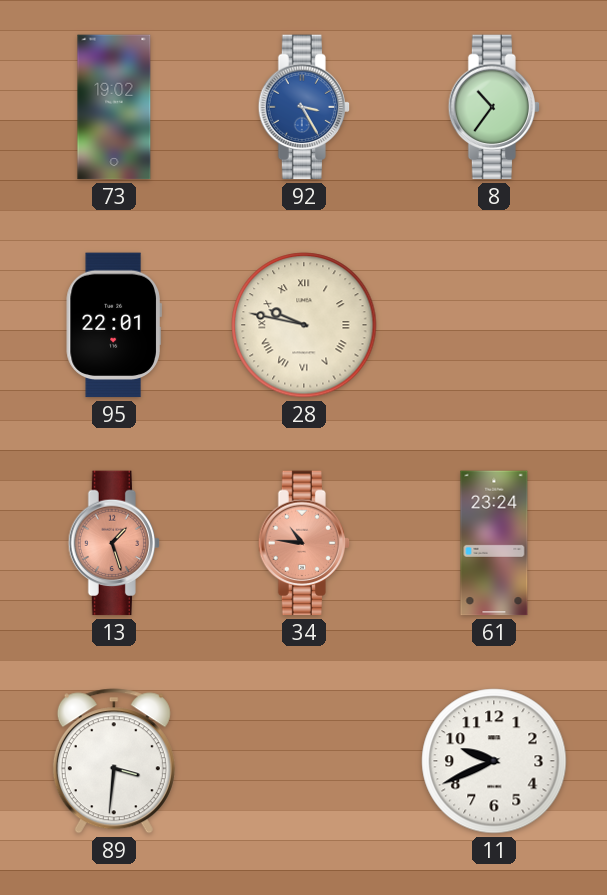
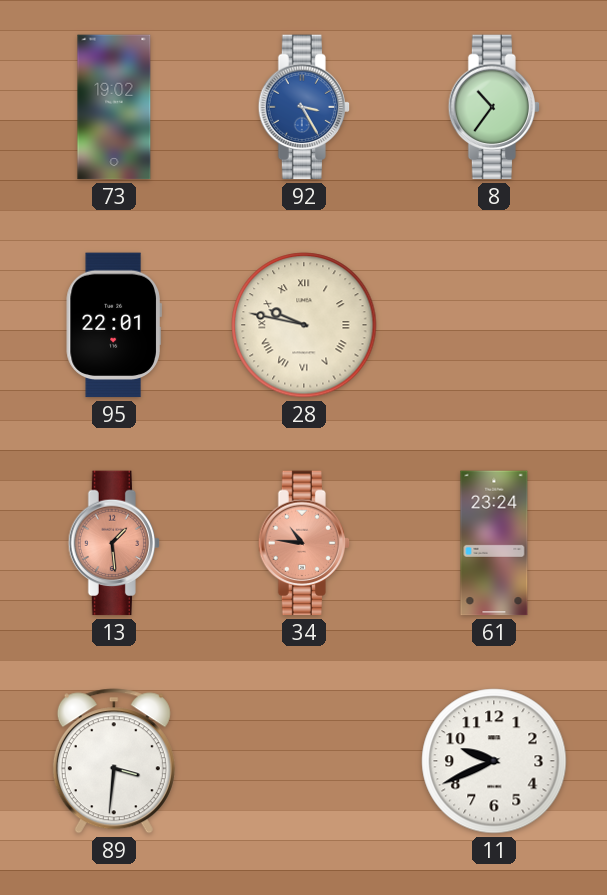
13: 1:27 -> 1:29 (114, 543)
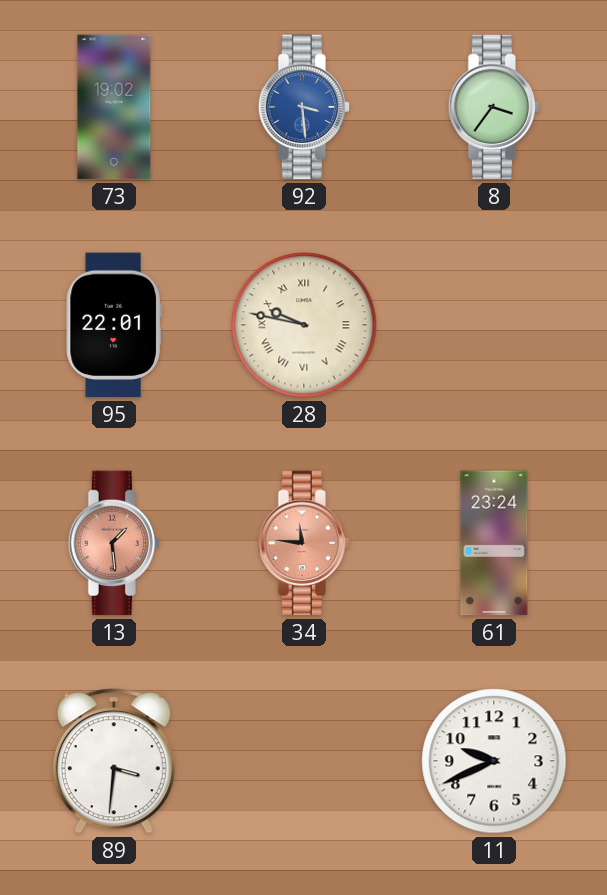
92: 3:25 -> 3:29 (304, 107)
8: 10:36 -> 3:36 (494, 107)
34: 10:46 -> 11:46 (304, 543)
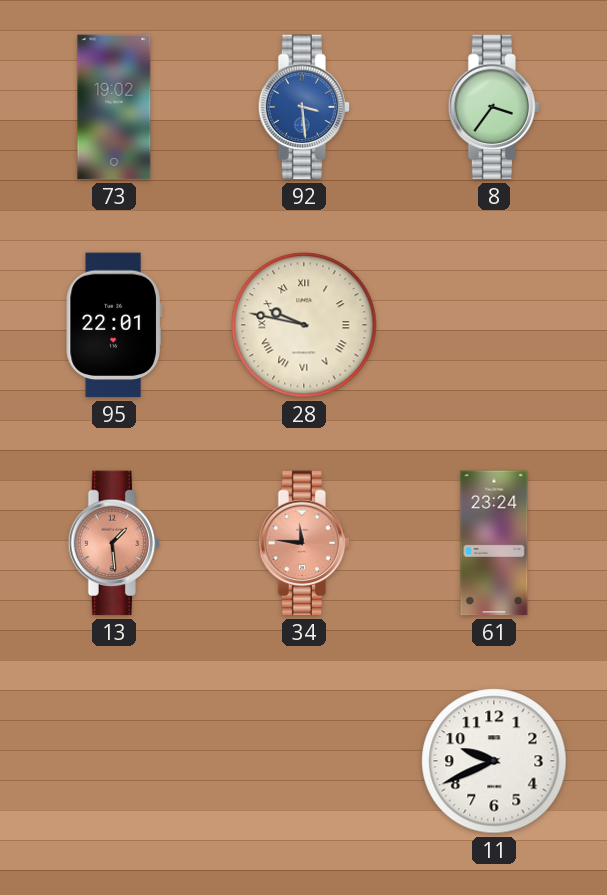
89: 3:31 -> none (114, 761)
